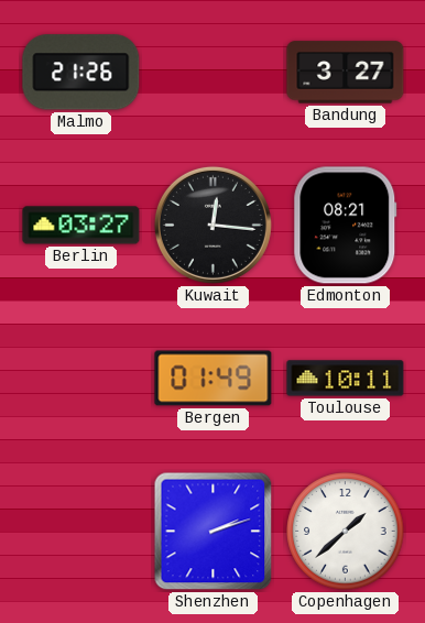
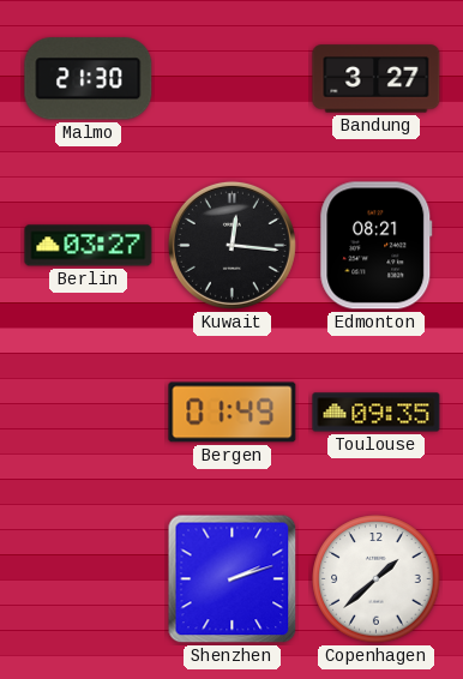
Malmo: 21:26 -> 21:30 (89, 79)
Toulouse: 10:11 -> 09:35 (377, 413)
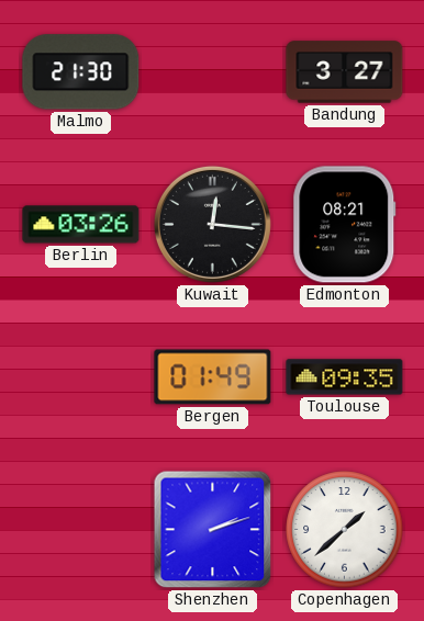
Berlin: 03:27 -> 03:26 (81, 225)
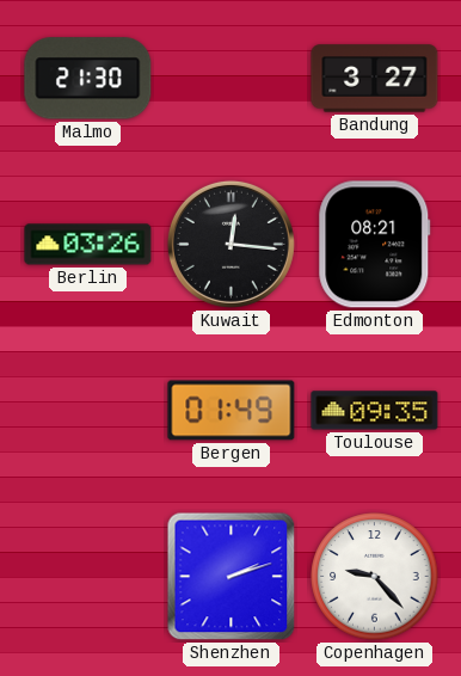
Copenhagen: 1:38 -> 9:23 (375, 577)
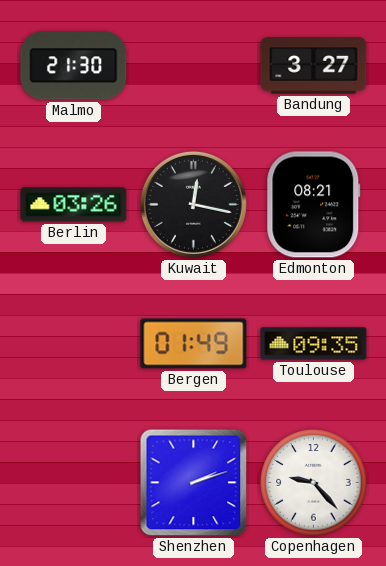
Kuwait: 12:16 -> 12:17 (193, 204)
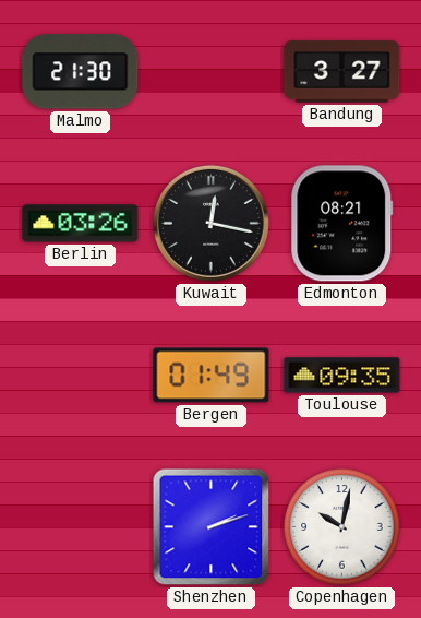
Copenhagen: 9:23 -> 10:02 (342, 527)
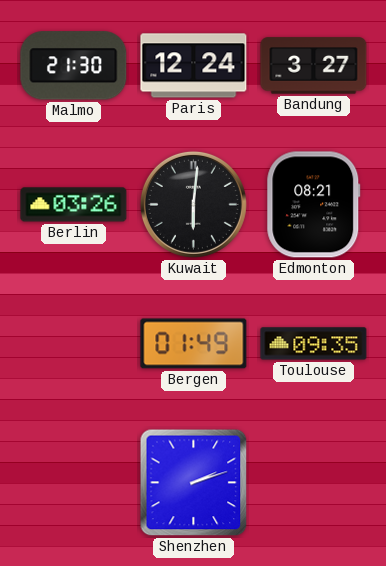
Paris: none -> 12:24 (194, 66)
Kuwait: 12:17 -> 6:01 (193, 204)
Copenhagen: 10:02 -> none (342, 527)
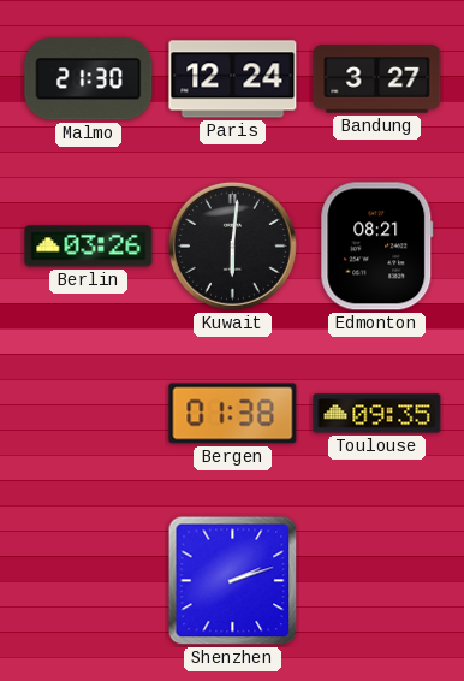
Bergen: 01:49 -> 01:38 (233, 414)
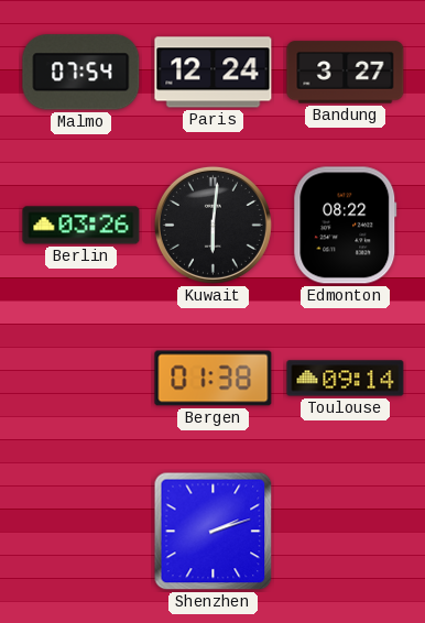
Malmo: 21:30 -> 07:54 (81, 73)
Edmonton: 08:21 -> 08:22 (346, 226)
Toulouse: 09:35 -> 09:14 (346, 379)
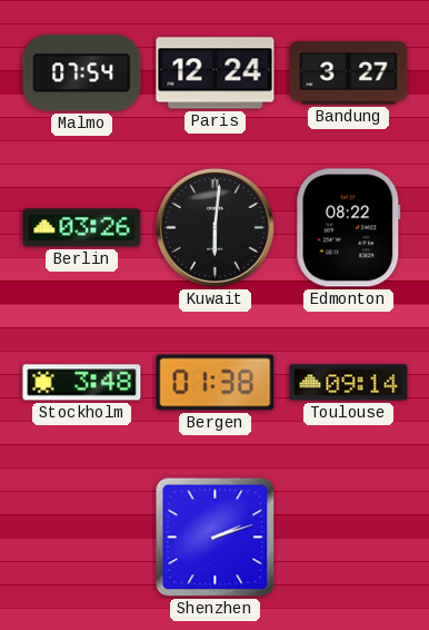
Stockholm: none -> 3:48 (82, 383)
